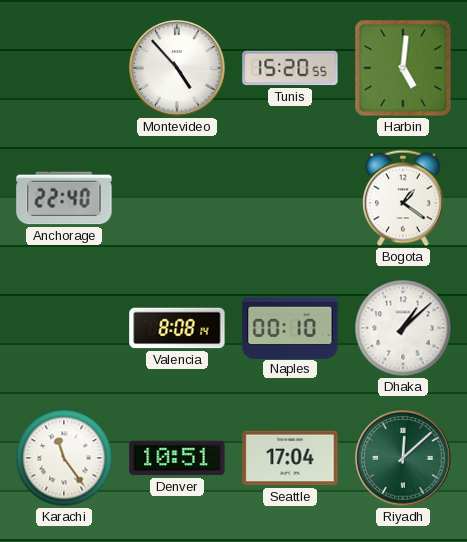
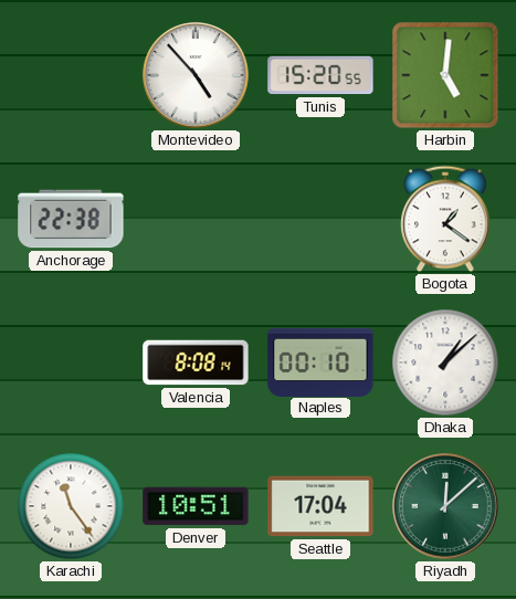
Anchorage: 22:40 -> 22:38 (71, 219)
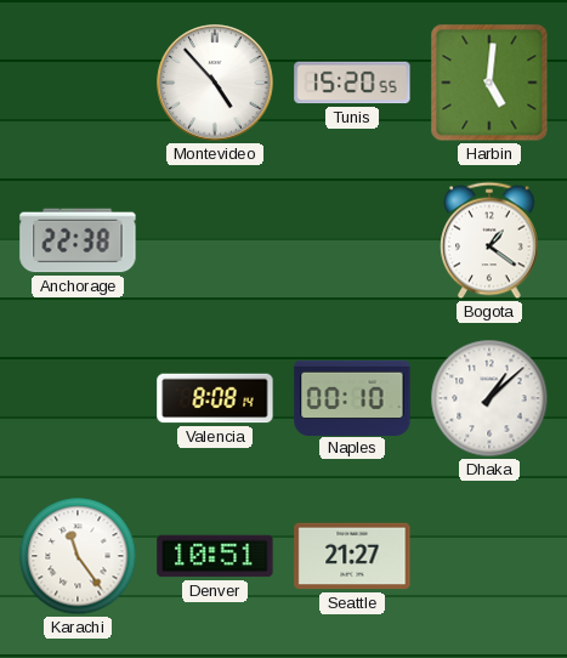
Seattle: 17:04 -> 21:27 (352, 556)
Riyadh: 12:08 -> none (445, 506)
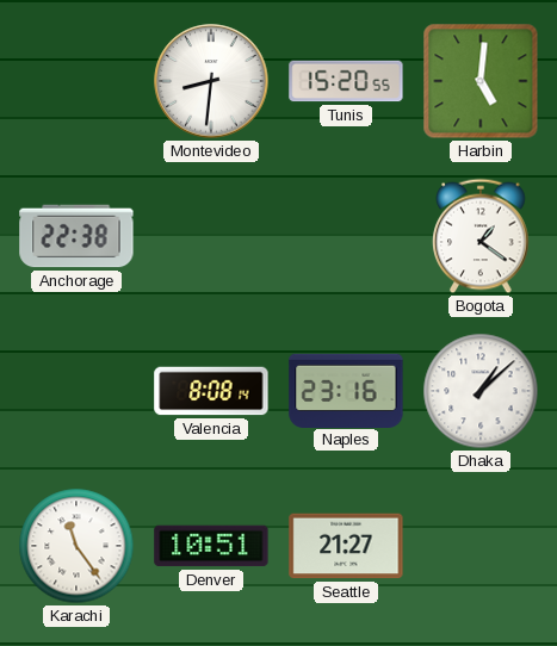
Montevideo: 4:53 -> 8:31 (211, 81)
Naples: 00:10 -> 23:16 (346, 390)
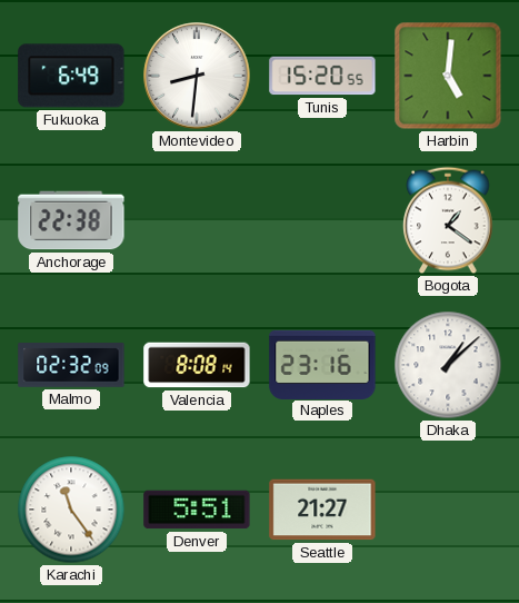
Fukuoka: none -> 6:49 (71, 76)
Malmo: none -> 02:32 (71, 365)
Denver: 10:51 -> 5:51 (197, 510)
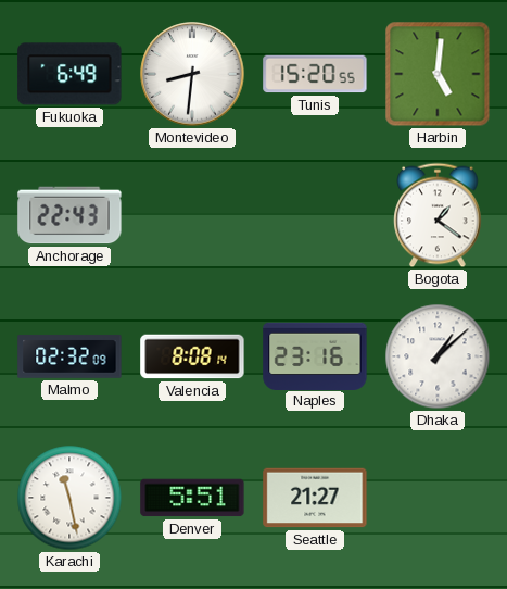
Anchorage: 22:38 -> 22:43 (69, 215)
Karachi: 11:24 -> 11:28 (69, 498)
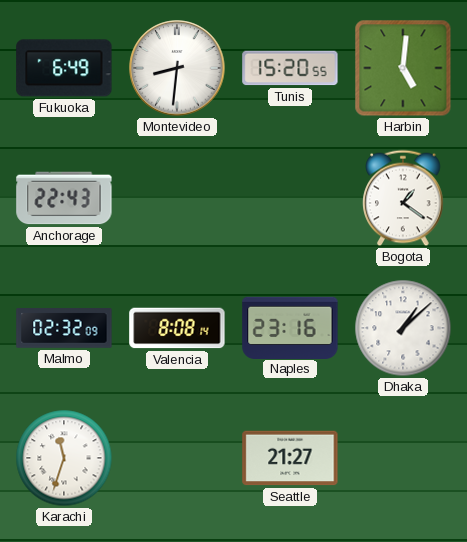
Karachi: 11:28 -> 11:33 (64, 458)
Denver: 5:51 -> none (192, 498)
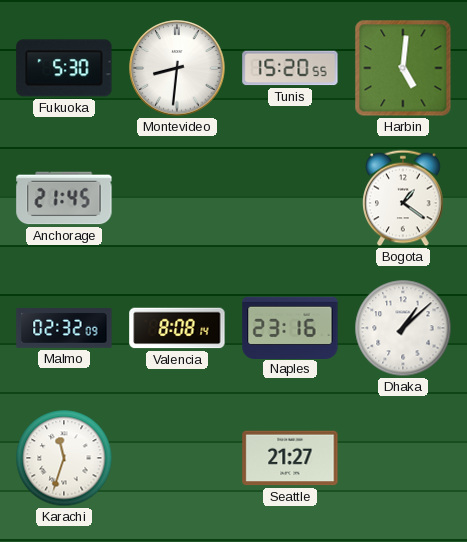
Fukuoka: 6:49 -> 5:30 (64, 68)
Anchorage: 22:43 -> 21:45 (64, 198)
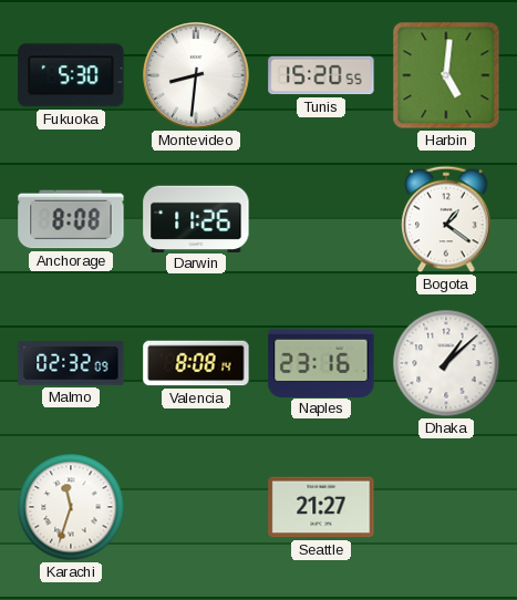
Anchorage: 21:45 -> 8:08 (71, 219)
Darwin: none -> 11:26 (196, 218)
